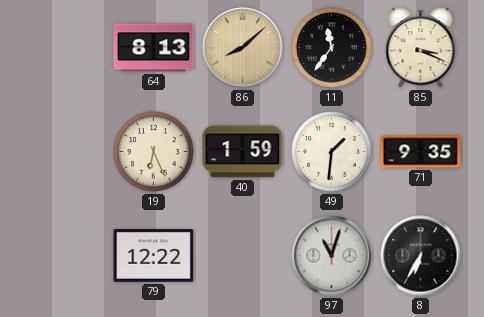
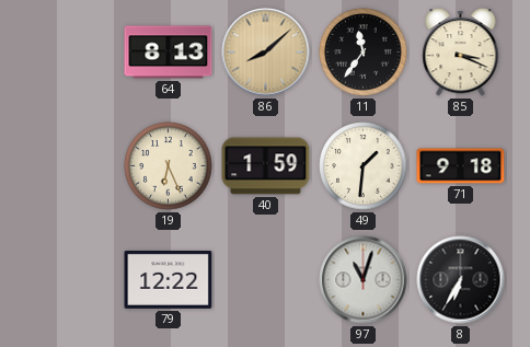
71: 9:35 -> 9:18 (461, 166)
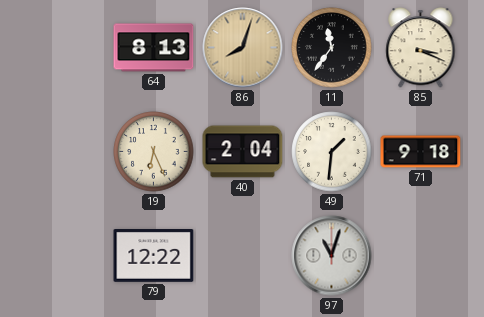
86: 8:08 -> 8:03 (243, 48)
40: 1:59 -> 2:04 (243, 152)
8: 6:35 -> none (461, 280)
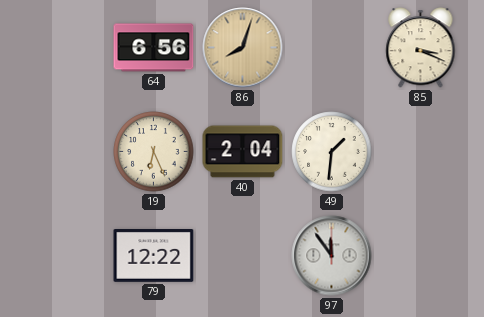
64: 8:13 -> 6:56 (154, 48)
11: 11:36 -> none (332, 48)
71: 9:18 -> none (421, 152)
97: 11:03 -> 11:54 (332, 256)
